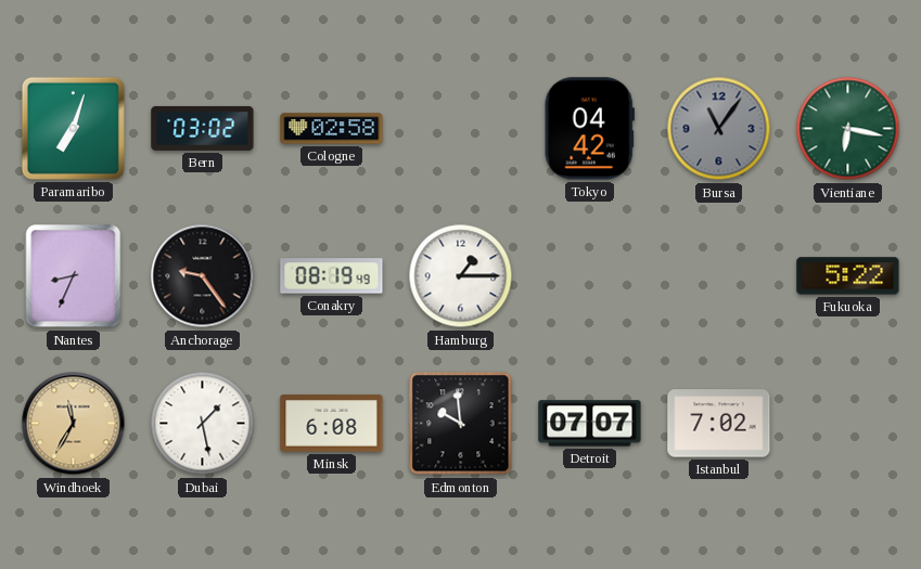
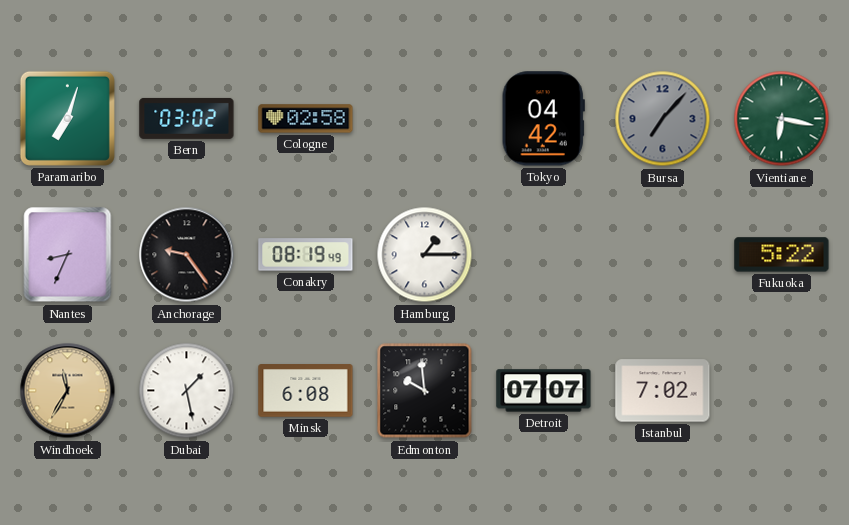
Bursa: 11:06 -> 7:07 (663, 119)
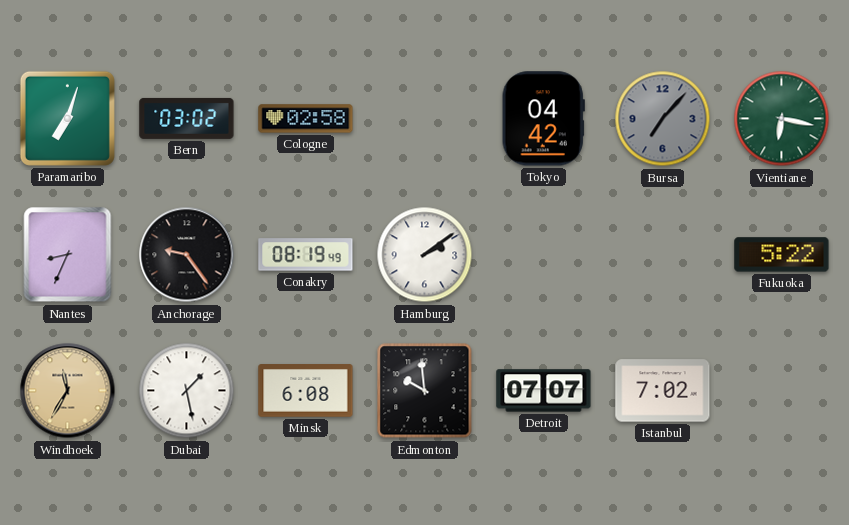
Hamburg: 1:15 -> 2:09 (425, 255)
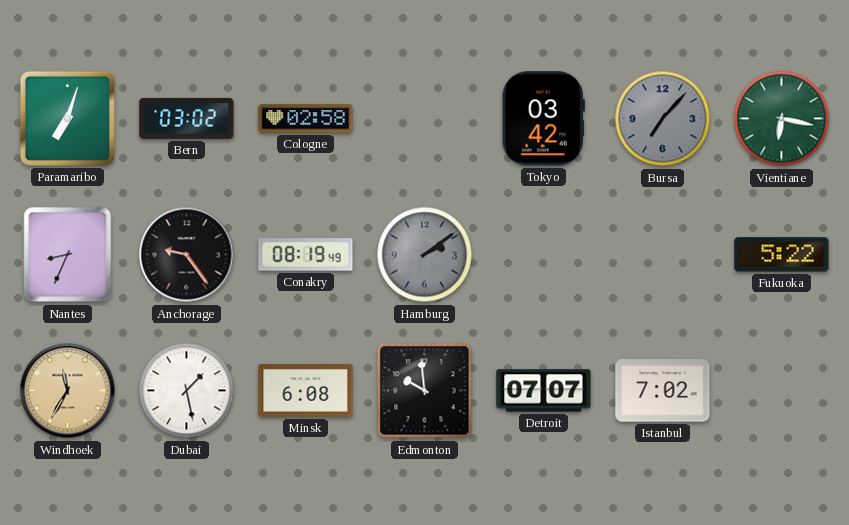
Tokyo: 04:42 -> 03:42 (543, 119)
Hamburg dial: white -> grey (425, 255)
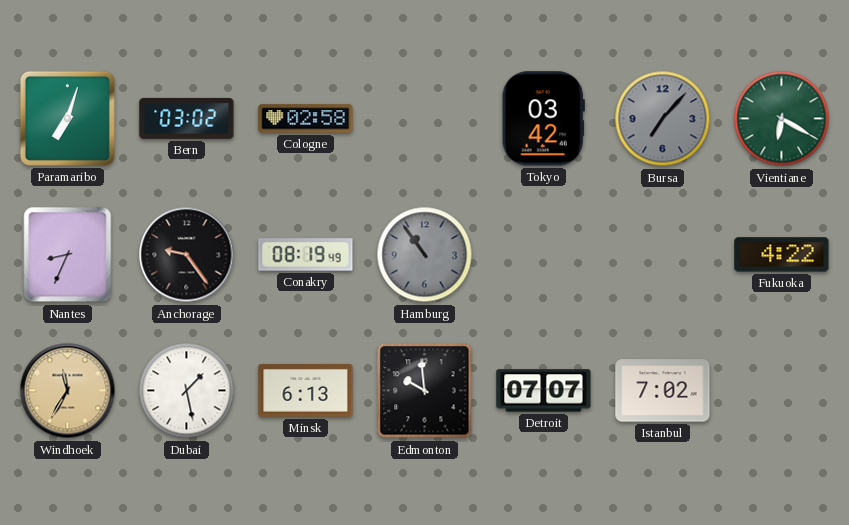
Vientiane: 6:17 -> 6:20 (782, 119)
Hamburg: 2:09 -> 10:54 (425, 255)
Fukuoka: 5:22 -> 4:22 (782, 255)
Minsk: 6:08 -> 6:13 (306, 391)
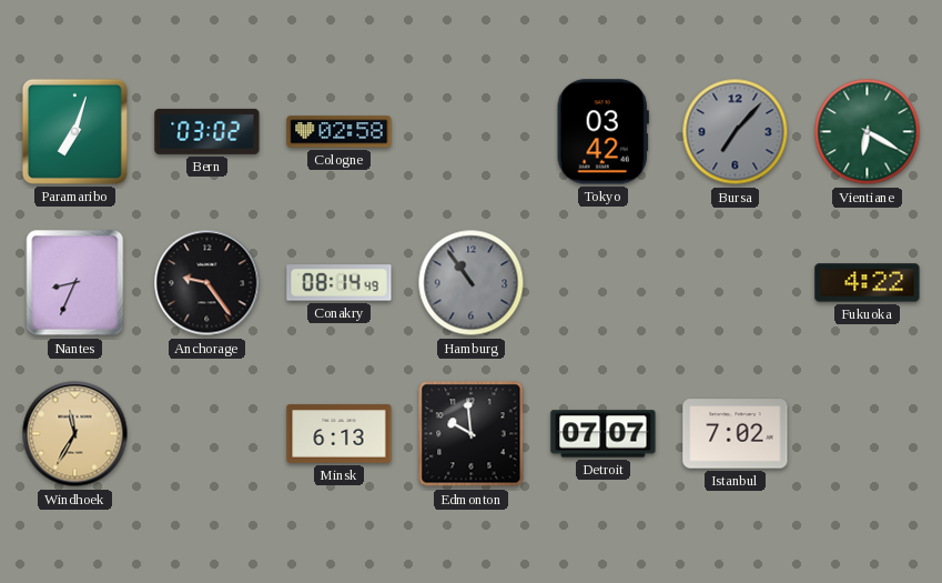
Conakry: 08:19 -> 08:14 (340, 283)
Dubai: 1:28 -> none (187, 391)
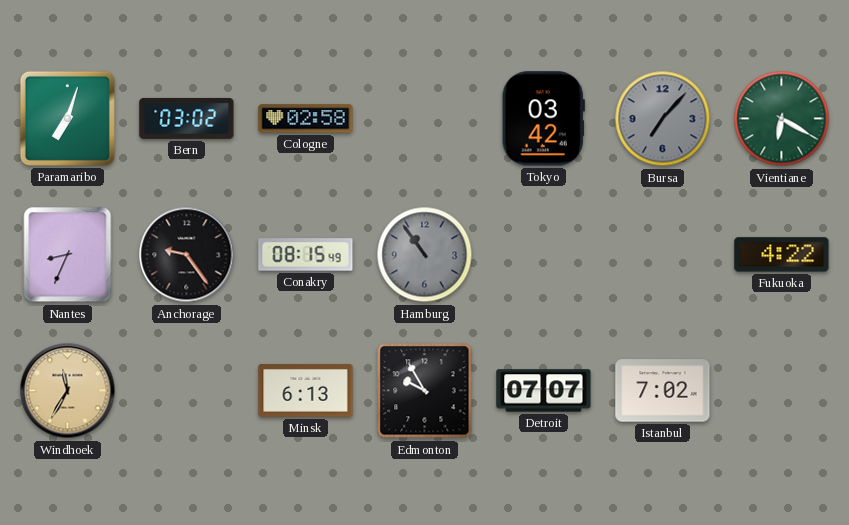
Conakry: 08:14 -> 08:15 (306, 255)
Edmonton: 9:59 -> 9:55 (425, 391)
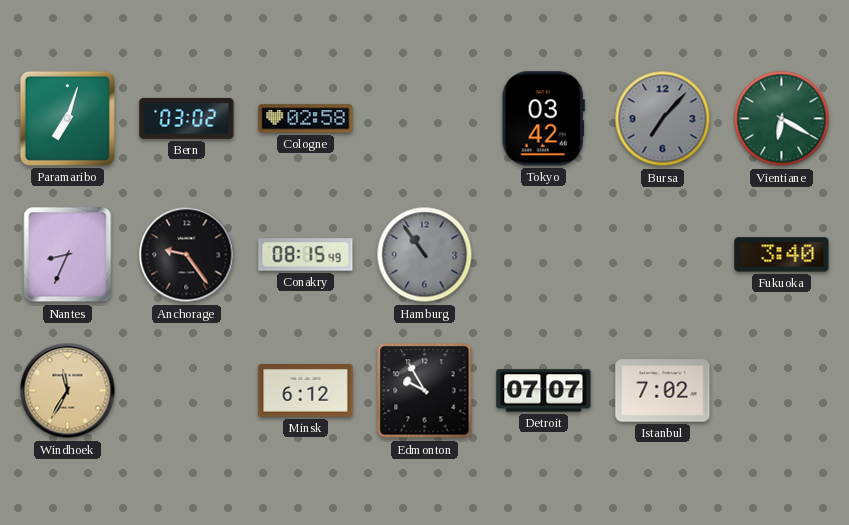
Fukuoka: 4:22 -> 3:40 (782, 255)
Minsk: 6:13 -> 6:12 (306, 391)
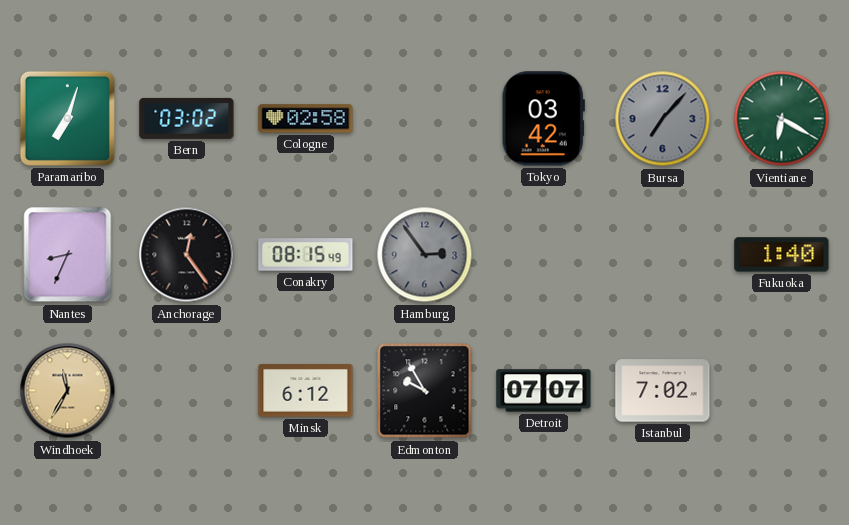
Anchorage: 9:24 -> 12:24 (187, 255)
Hamburg: 10:54 -> 2:54 (425, 255)
Fukuoka: 3:40 -> 1:40 (782, 255)
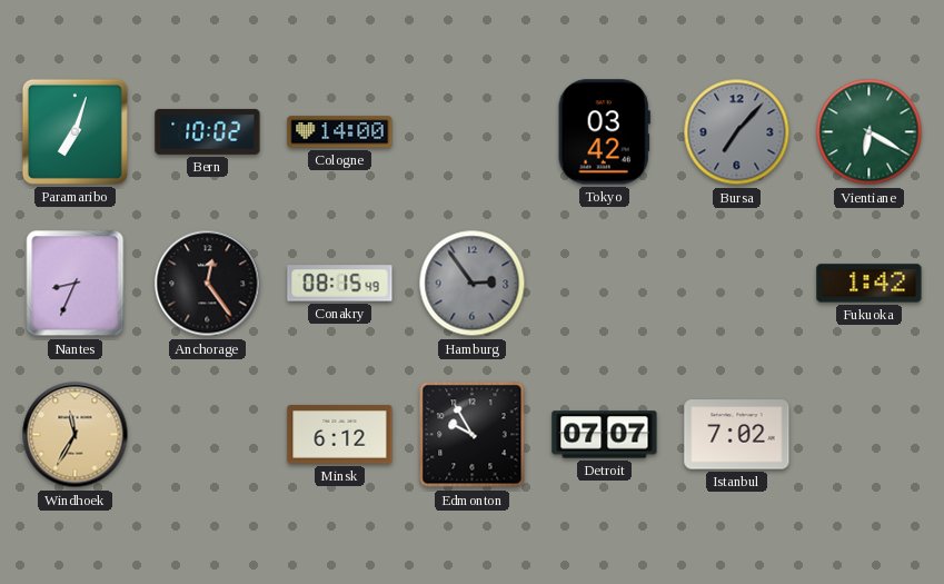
Bern: 03:02 -> 10:02 (208, 131)
Cologne: 02:58 -> 14:00 (340, 132)
Fukuoka: 1:40 -> 1:42 (870, 284)
